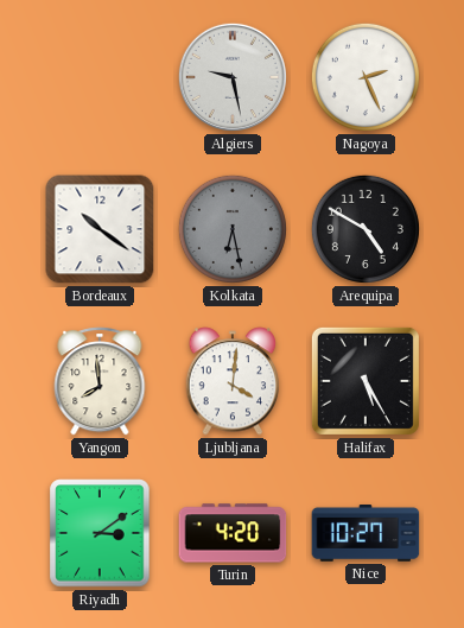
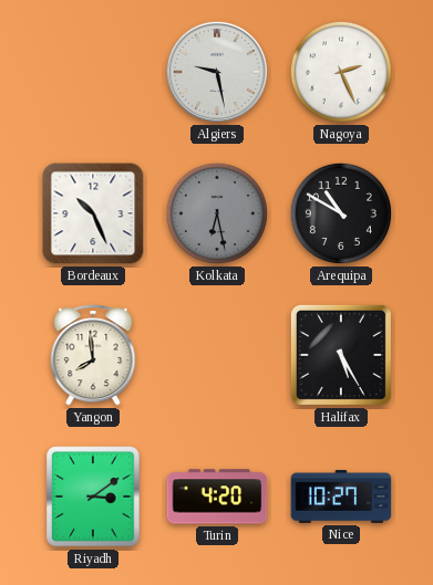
Bordeaux: 10:21 -> 10:26 (93, 213)
Arequipa: 4:50 -> 10:50 (341, 213)
Ljubljana: 4:01 -> none (233, 381)
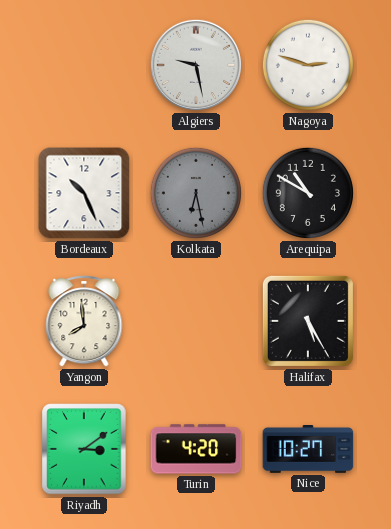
Nagoya: 2:26 -> 2:48 (308, 65)
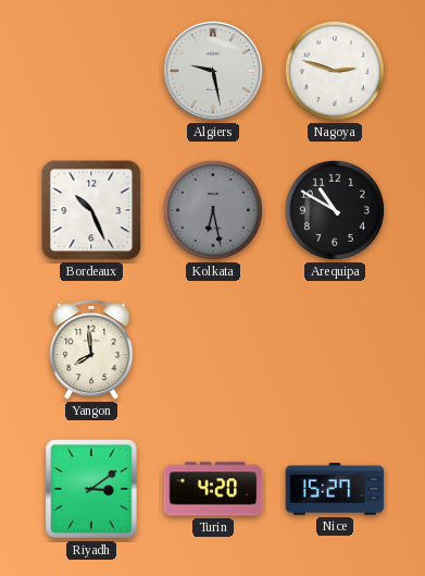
Halifax: 5:25 -> none (308, 321)
Nice: 10:27 -> 15:27 (335, 490)
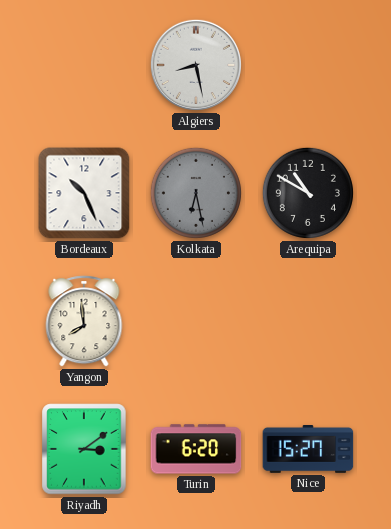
Algiers: 9:28 -> 8:28 (196, 65)
Nagoya: 2:48 -> none (335, 71)
Turin: 4:20 -> 6:20 (196, 449)
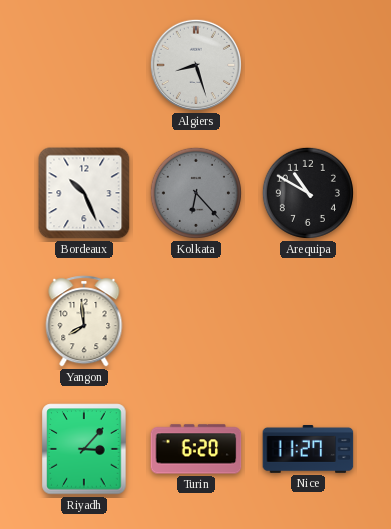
Algiers: 8:28 -> 8:27 (196, 65)
Kolkata: 6:28 -> 6:23 (196, 193)
Riyadh: 3:09 -> 3:07 (84, 449)
Nice: 15:27 -> 11:27 (308, 450)
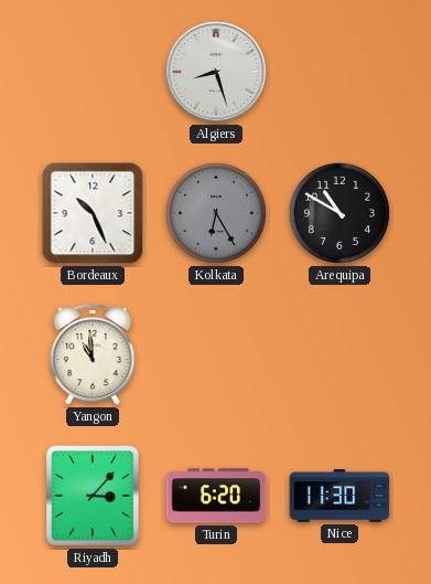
Kolkata: 6:23 -> 6:25 (216, 213)
Yangon: 7:59 -> 10:59 (93, 354)
Nice: 11:27 -> 11:30 (340, 497)
